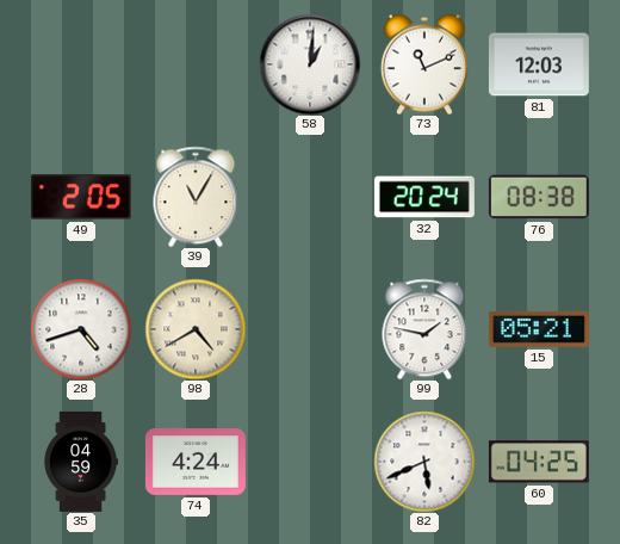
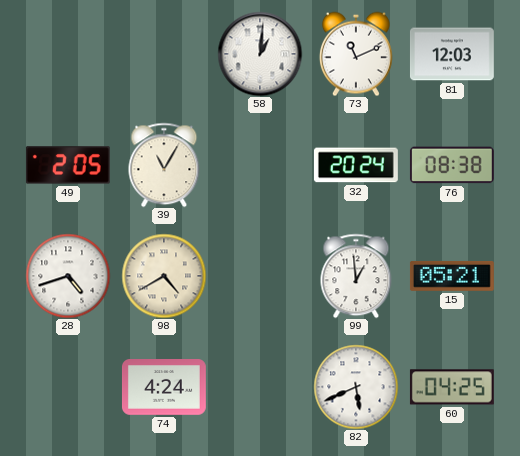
99: 1:47 -> 12:59 (356, 276)
35: 04:59 -> none (81, 462)
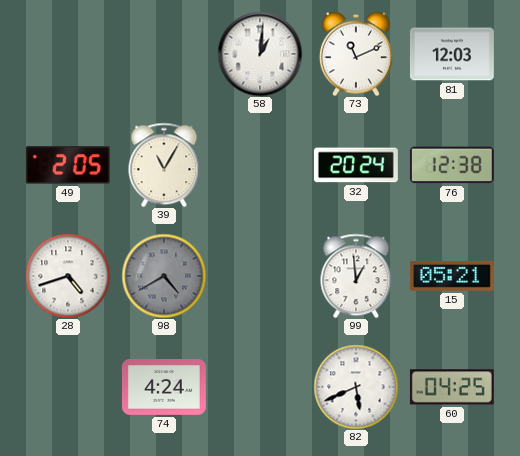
76: 08:38 -> 12:38 (452, 165)
98 dial: cream -> grey (164, 276)
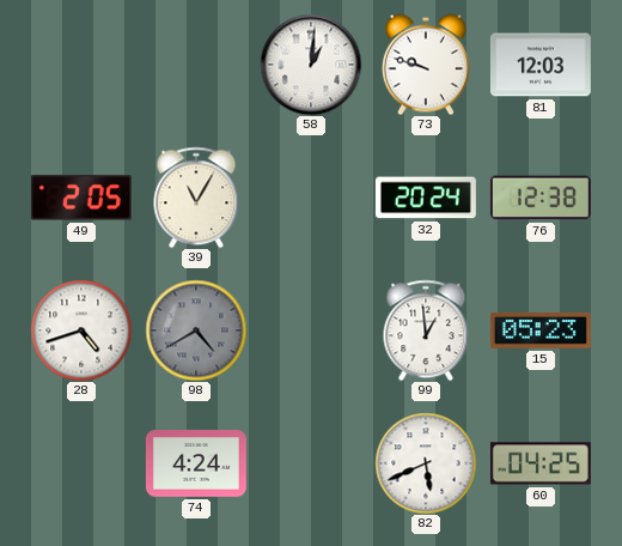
73: 11:11 -> 9:48 (426, 65)
15: 05:21 -> 05:23 (541, 330)
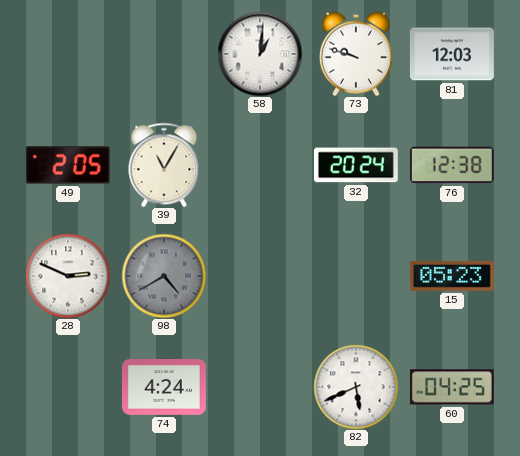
28: 4:42 -> 2:49 (68, 276)
99: 12:59 -> none (426, 330)
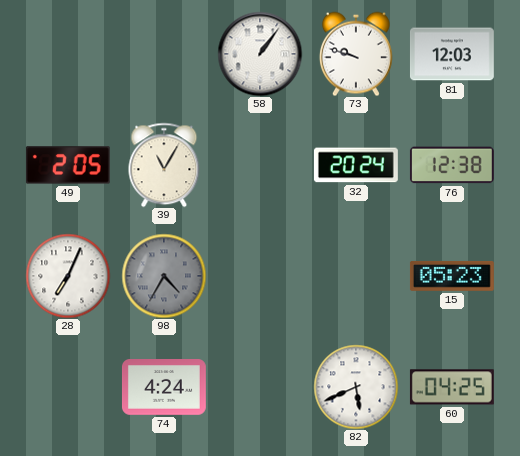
58: 1:01 -> 1:06 (260, 54)
28: 2:49 -> 7:04 (68, 276)
98: 4:40 -> 4:35 (164, 276)
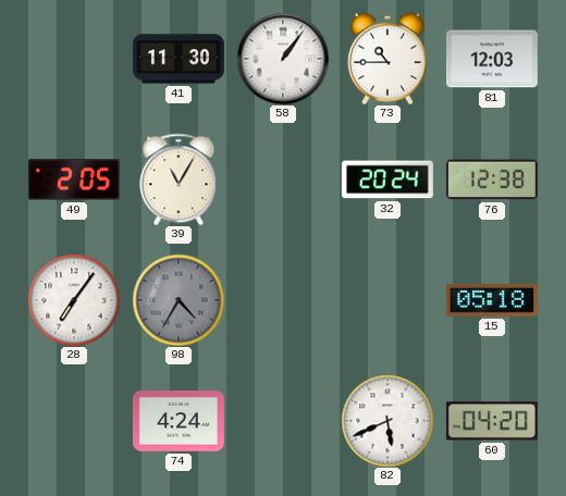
41: none -> 11:30 (179, 59)
73: 9:48 -> 10:45 (387, 59)
28: 7:04 -> 7:06 (74, 300)
15: 05:23 -> 05:18 (492, 300)
60: 04:25 -> 04:20 (492, 421)
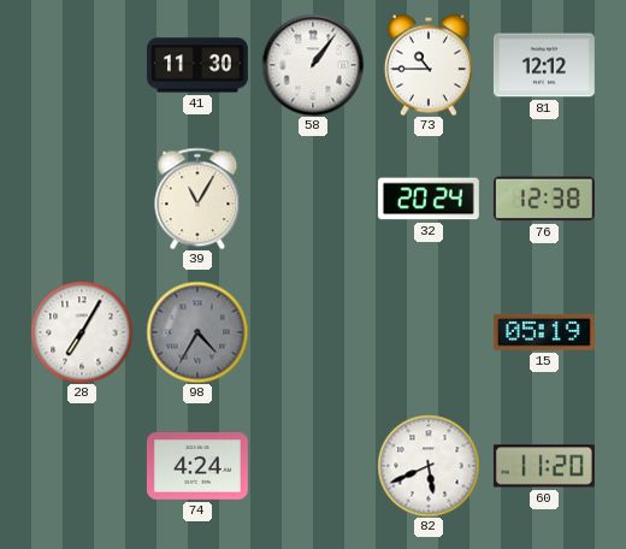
81: 12:03 -> 12:12 (544, 65)
49: 2:05 -> none (74, 179)
28: 7:06 -> 7:05 (82, 332)
15: 05:18 -> 05:19 (544, 332)
60: 04:20 -> 11:20 (544, 466)
